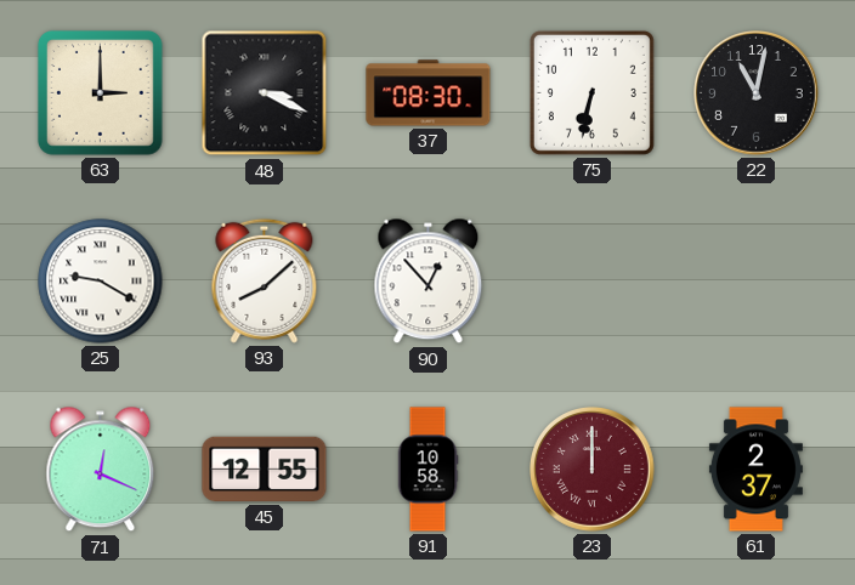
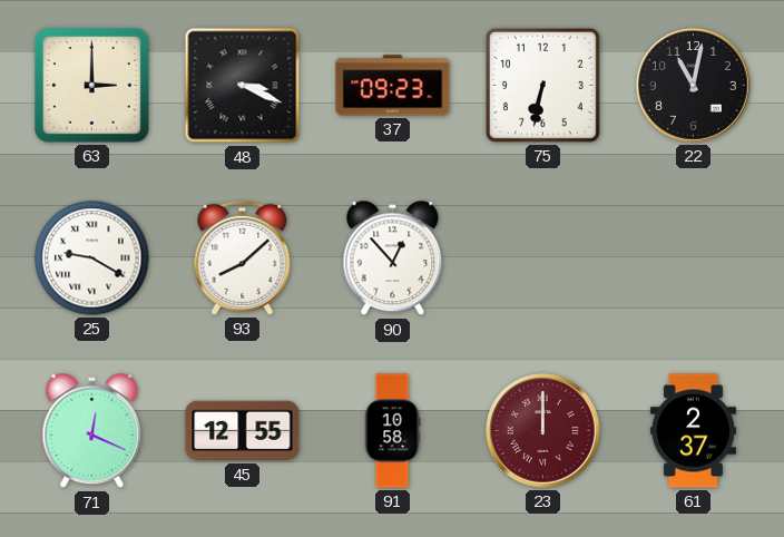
37: 08:30 -> 09:23 (393, 86)
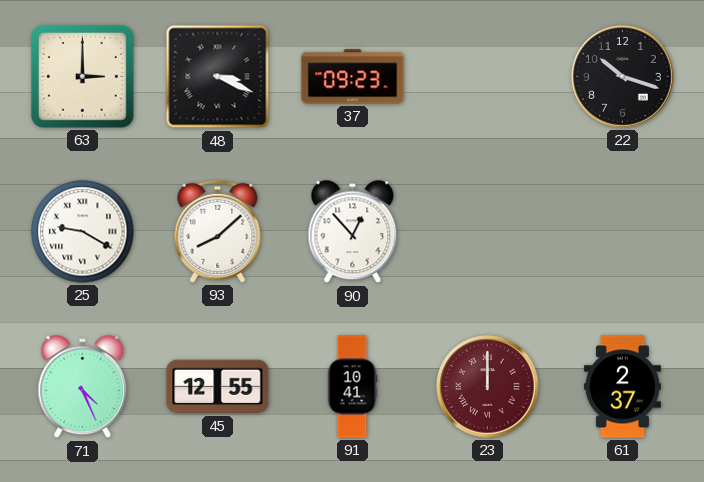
75: 6:32 -> none (542, 85)
22: 11:02 -> 10:18 (623, 77)
71: 12:19 -> 4:26 (83, 387)
91: 10:58 -> 10:41 (352, 387)
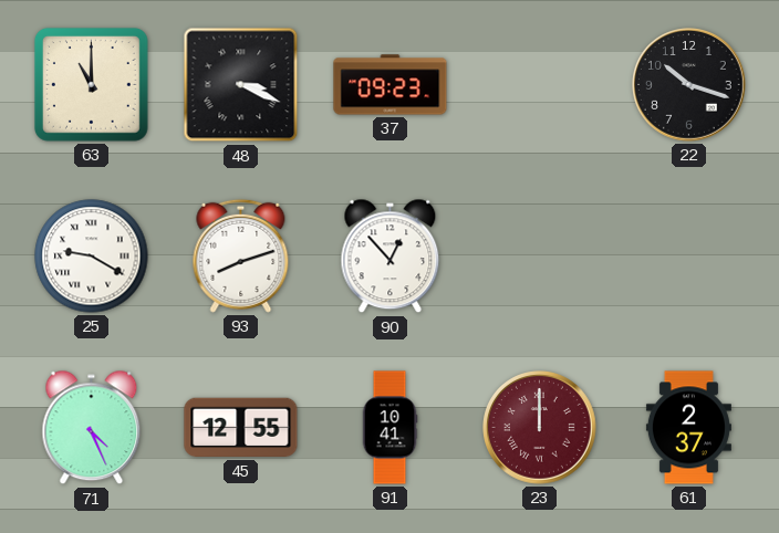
63: 3:00 -> 11:00 (91, 85)
93: 8:08 -> 8:12 (241, 255)
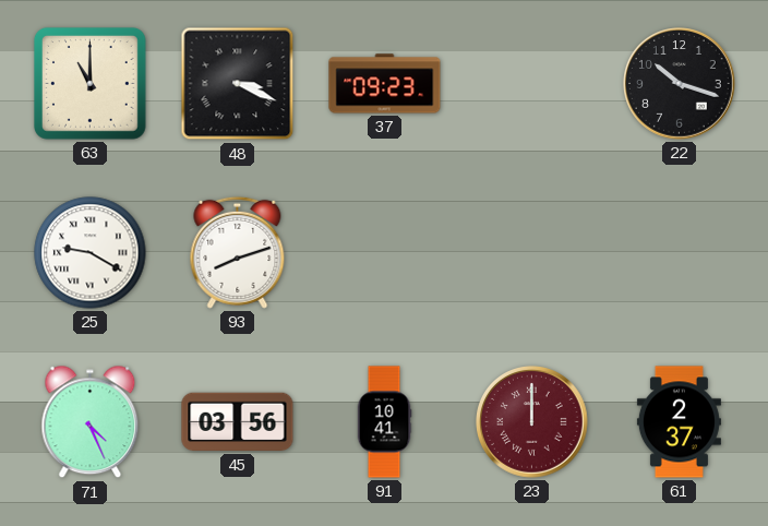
90: 12:53 -> none (391, 257)
45: 12:55 -> 03:56 (238, 422)
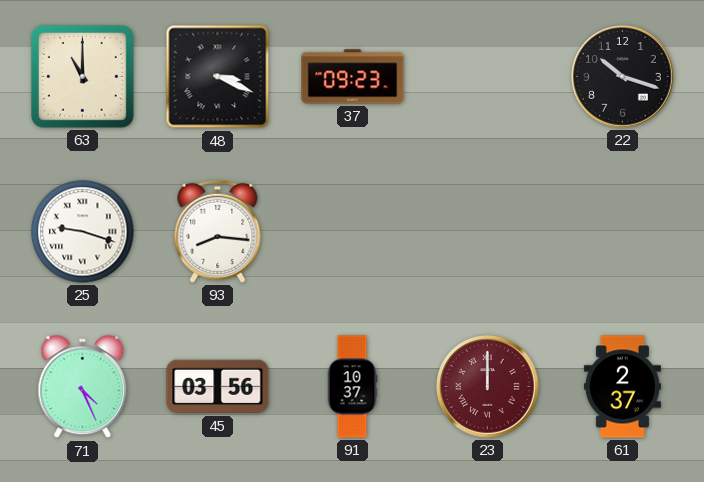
25: 9:20 -> 9:18 (83, 232)
93: 8:12 -> 8:16 (218, 231)
91: 10:41 -> 10:37 (352, 387)
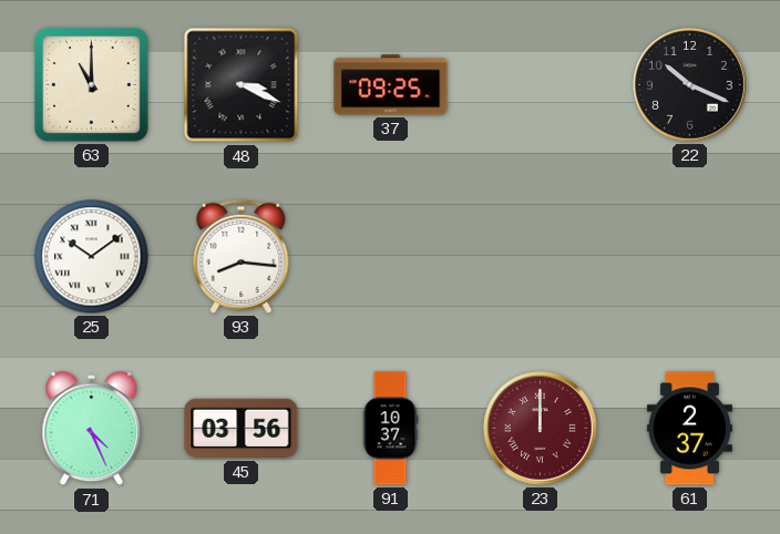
37: 09:23 -> 09:25 (391, 85)
22: 10:18 -> 10:19 (690, 85)
25: 9:18 -> 10:09 (92, 257)
